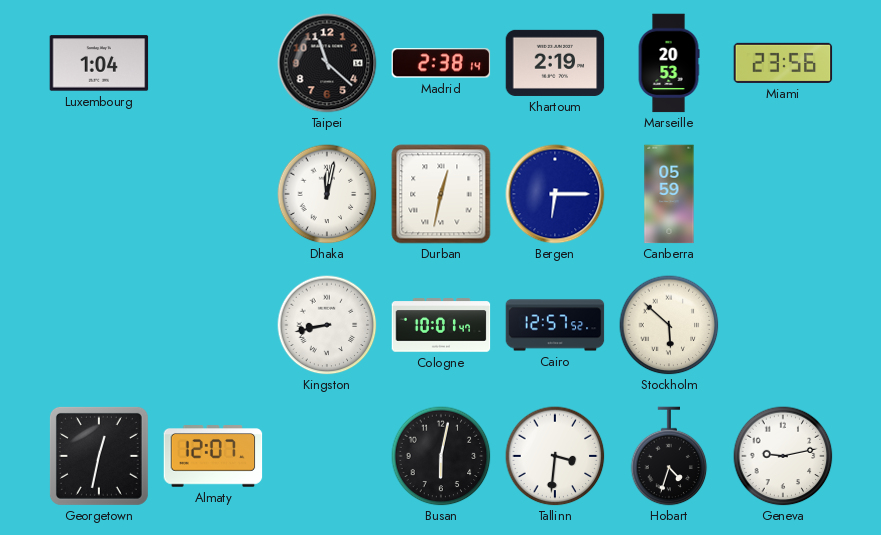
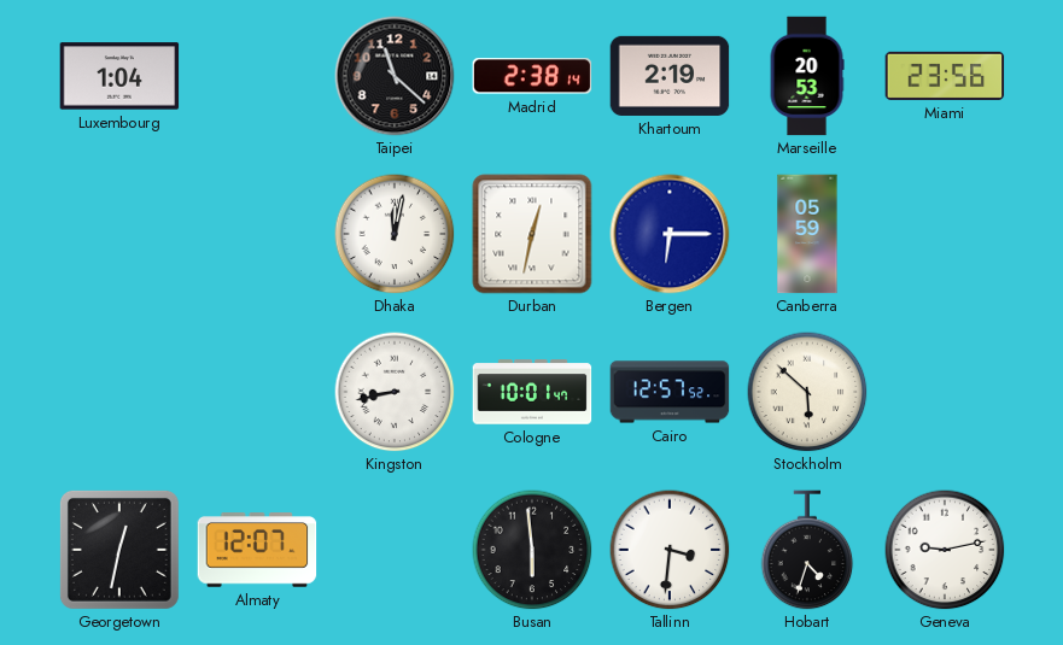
Busan: 6:02 -> 5:59 (532, 550)
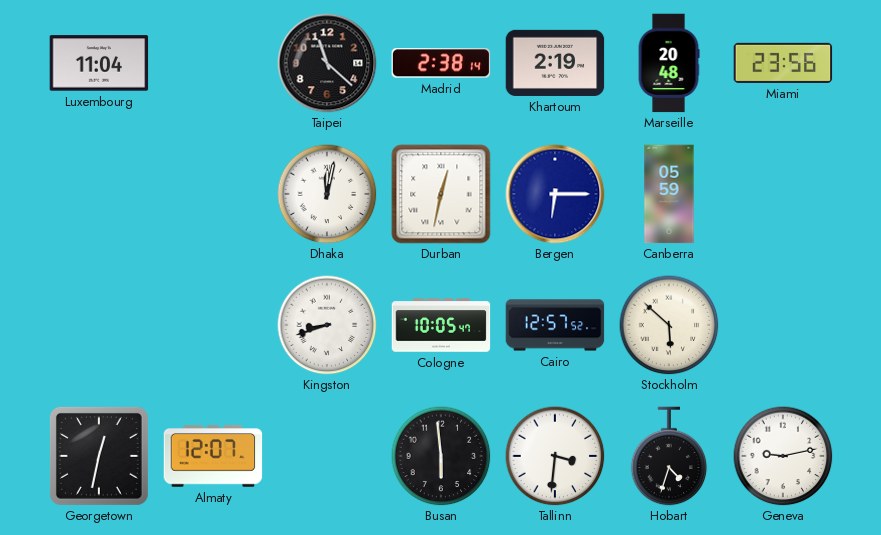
Luxembourg: 1:04 -> 11:04 (99, 63)
Marseille: 20:53 -> 20:48 (669, 63)
Kingston: 8:43 -> 8:42 (327, 325)
Cologne: 10:01 -> 10:05 (441, 325)
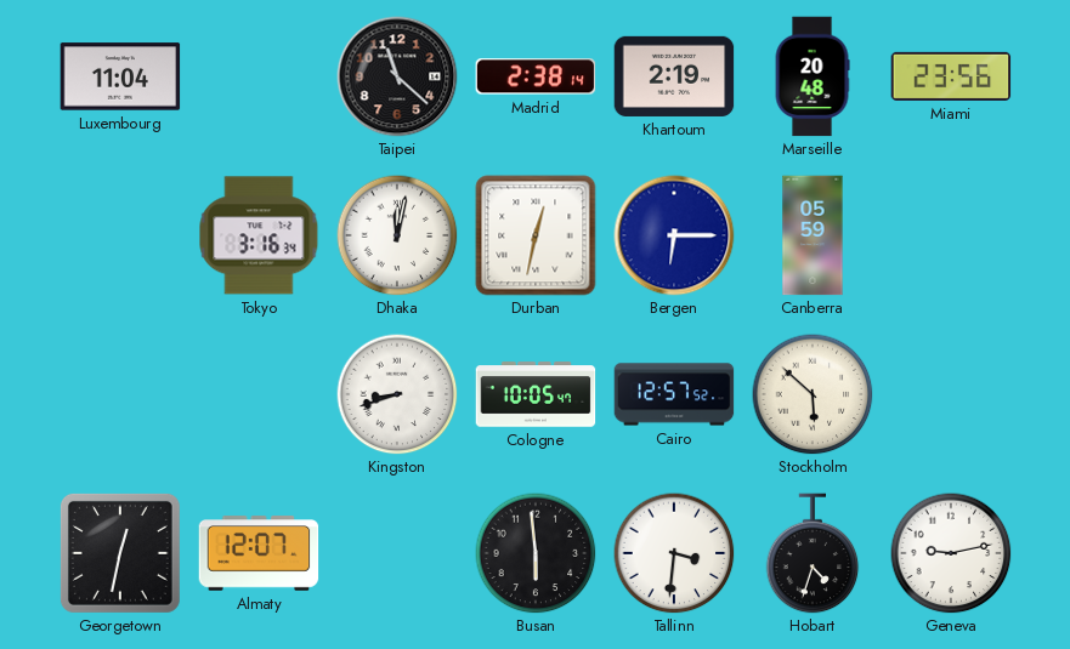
Tokyo: none -> 3:16 (259, 235)
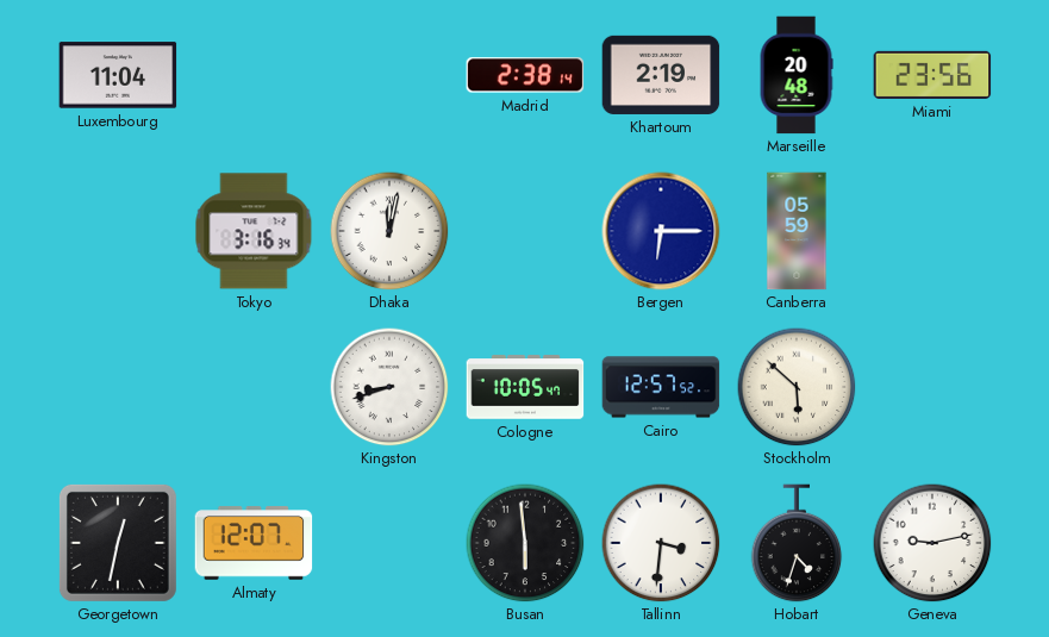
Taipei: 11:22 -> none (397, 76)
Durban: 12:32 -> none (536, 235)
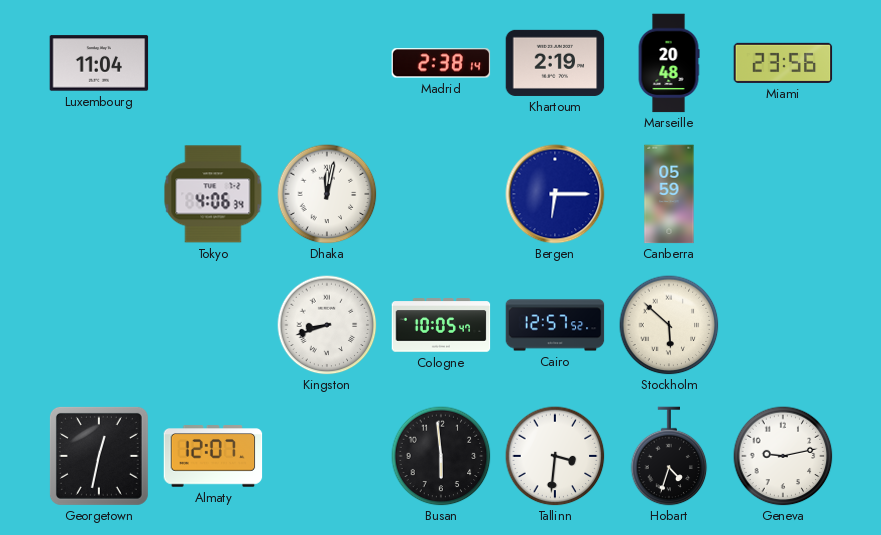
Tokyo: 3:16 -> 4:06 (213, 194)
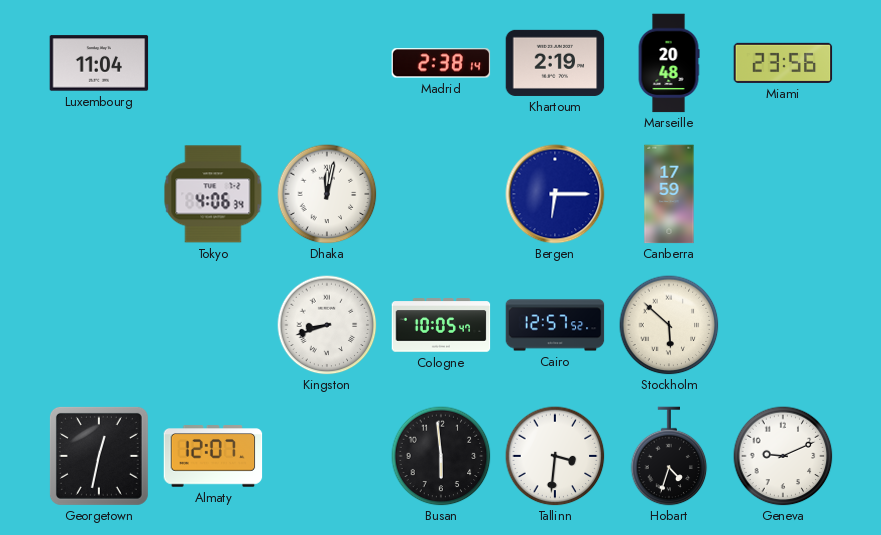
Canberra: 05:59 -> 17:59 (669, 194)
Geneva: 9:13 -> 9:11 (783, 456)
